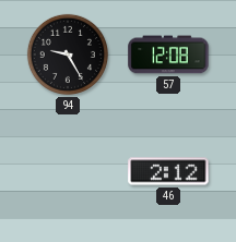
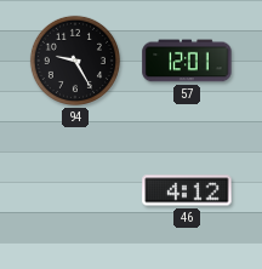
57: 12:08 -> 12:01 (187, 61)
46: 2:12 -> 4:12 (187, 190)
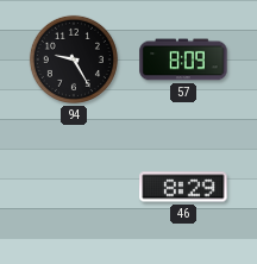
57: 12:01 -> 8:09 (183, 59)
46: 4:12 -> 8:29 (183, 187)
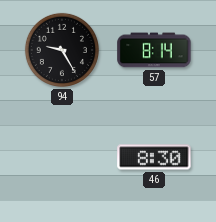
57: 8:09 -> 8:14 (154, 50)
46: 8:29 -> 8:30 (154, 157)
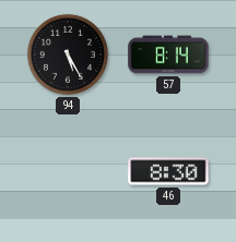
94: 9:25 -> 5:25 (68, 55)
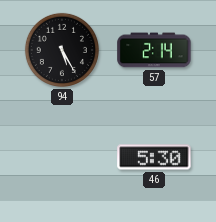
57: 8:14 -> 2:14 (154, 50)
46: 8:30 -> 5:30 (154, 157)
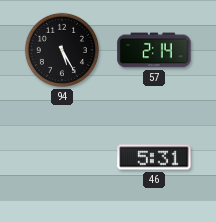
46: 5:30 -> 5:31 (154, 157)
